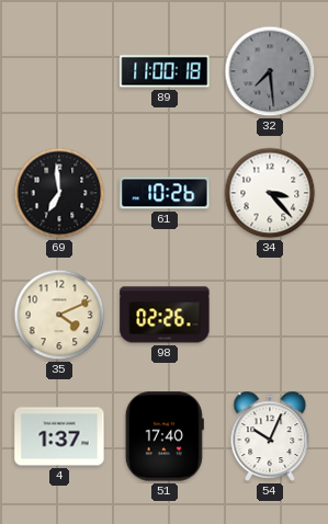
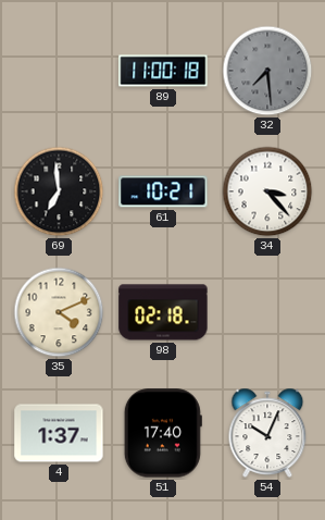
61: 10:26 -> 10:21 (163, 191)
98: 02:26 -> 02:18 (163, 312)
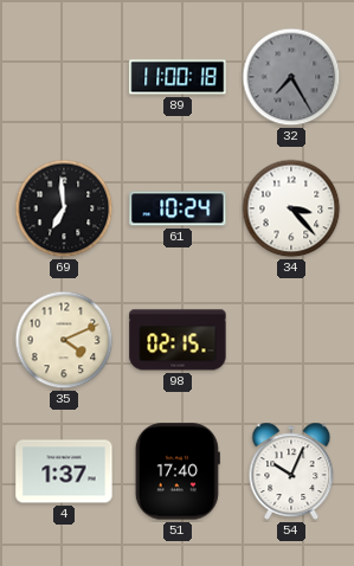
32: 7:29 -> 7:25 (291, 77)
61: 10:21 -> 10:24 (178, 208)
98: 02:18 -> 02:15 (178, 340)
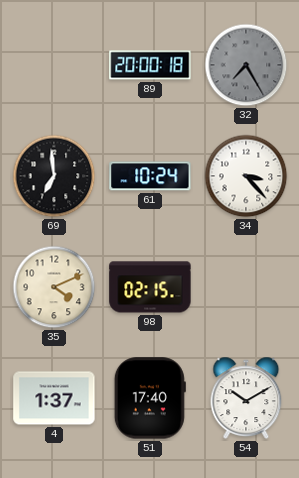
89: 11:00 -> 20:00 (150, 65)
54: 10:04 -> 10:10 (246, 398)
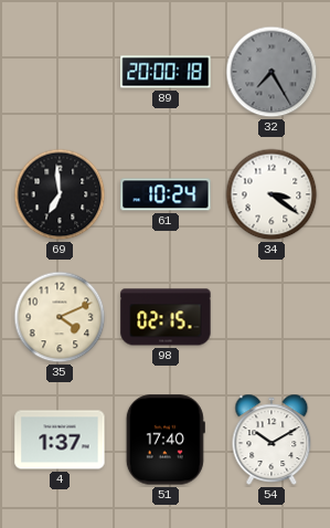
34: 3:23 -> 3:21 (272, 194)
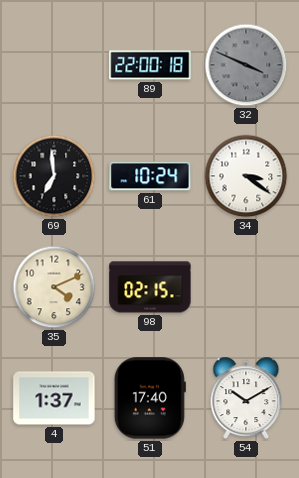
89: 20:00 -> 22:00 (150, 65)
32: 7:25 -> 3:49 (246, 65)
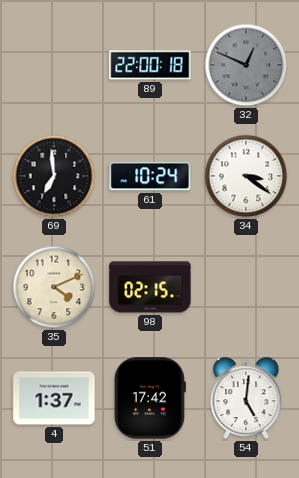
32: 3:49 -> 12:49 (246, 65)
51: 17:40 -> 17:42 (150, 398)
54: 10:10 -> 5:01 (246, 398)
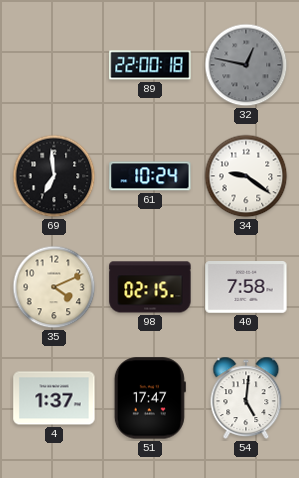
32: 12:49 -> 12:47 (246, 65)
34: 3:21 -> 9:21 (246, 176)
40: none -> 7:58 (246, 287)
51: 17:42 -> 17:47 (150, 398)
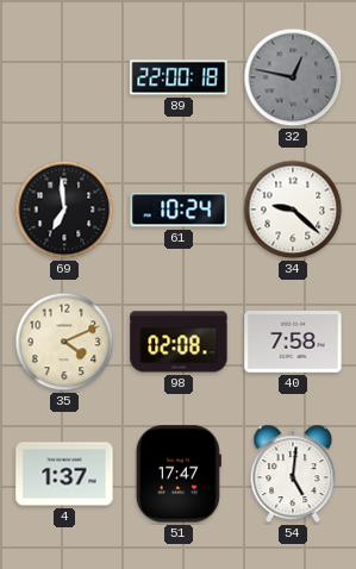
34: 9:21 -> 9:22 (293, 210)
98: 02:15 -> 02:08 (179, 342)
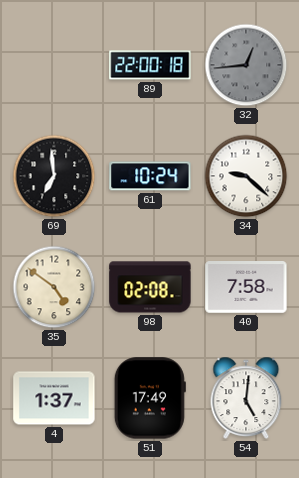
32: 12:47 -> 12:44 (246, 65)
35: 4:11 -> 4:51 (54, 287)
51: 17:47 -> 17:49 (150, 398)
